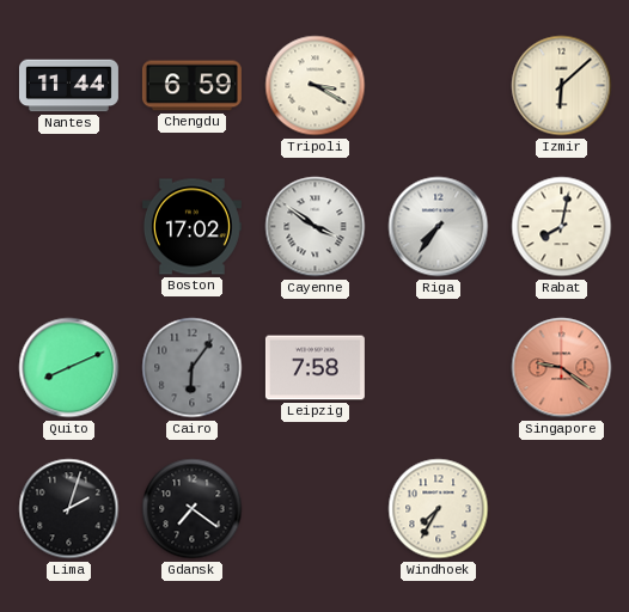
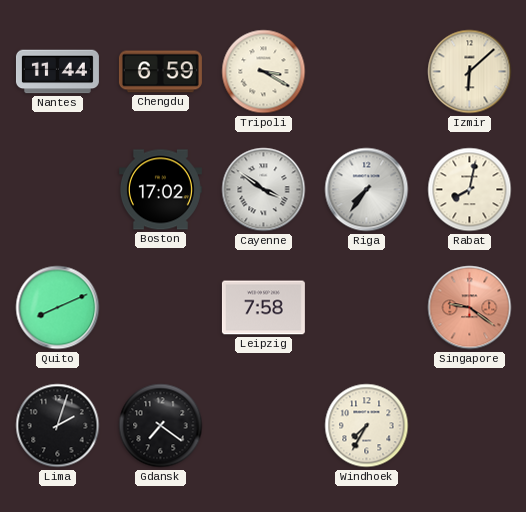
Cairo: 6:06 -> none (193, 368)
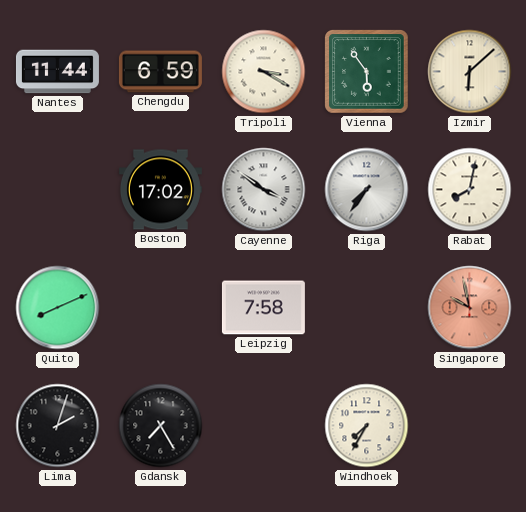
Vienna: none -> 5:54 (367, 72)
Singapore: 9:21 -> 9:58 (470, 308)
Gdansk: 7:21 -> 7:25 (161, 426)
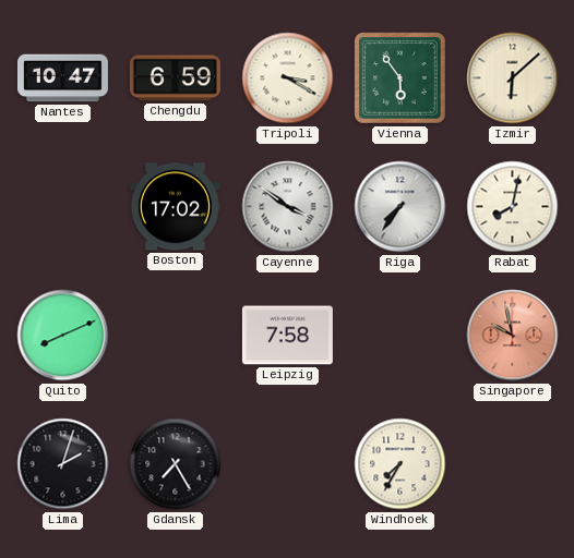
Nantes: 11:44 -> 10:47 (62, 78)
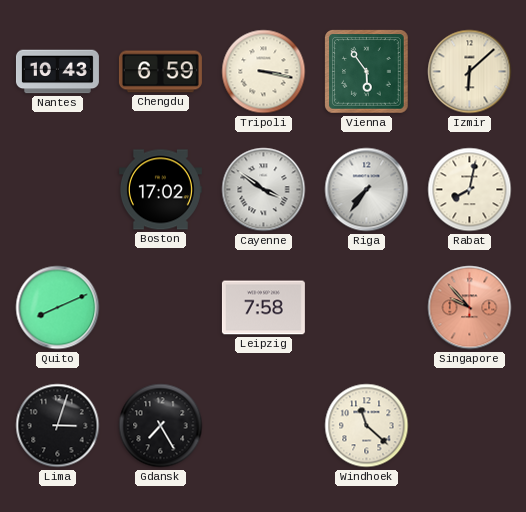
Nantes: 10:47 -> 10:43 (57, 72)
Tripoli: 3:20 -> 3:17 (264, 72)
Singapore: 9:58 -> 9:53 (470, 308)
Lima: 2:03 -> 3:03 (58, 426)
Windhoek: 7:35 -> 11:22 (367, 426)
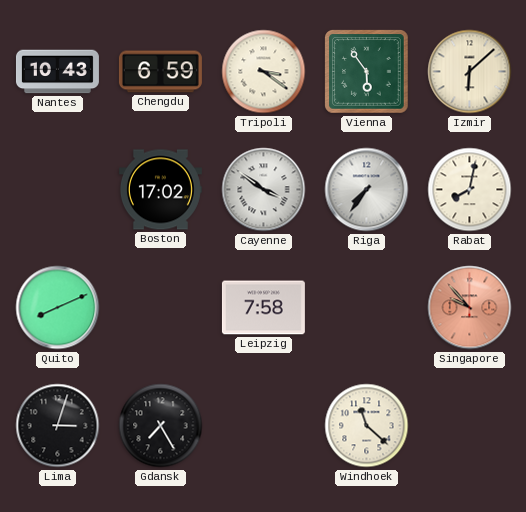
Tripoli: 3:17 -> 3:21 (264, 72)
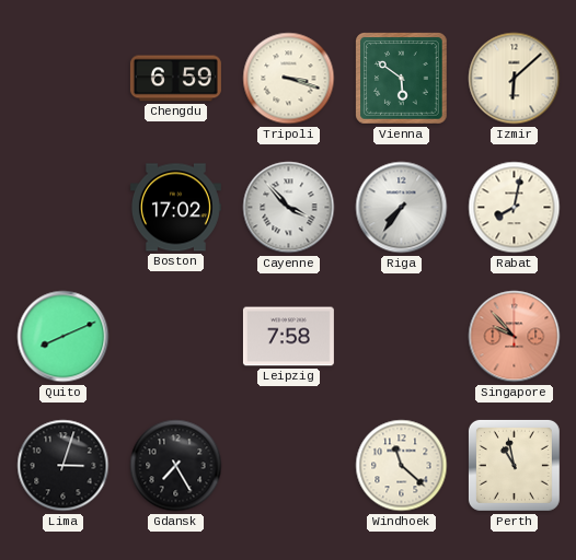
Nantes: 10:43 -> none (57, 72)
Tripoli: 3:21 -> 3:18 (289, 79)
Vienna: 5:54 -> 5:51 (402, 79)
Cayenne: 3:51 -> 3:53 (289, 208)
Perth: none -> 10:58 (514, 465)
